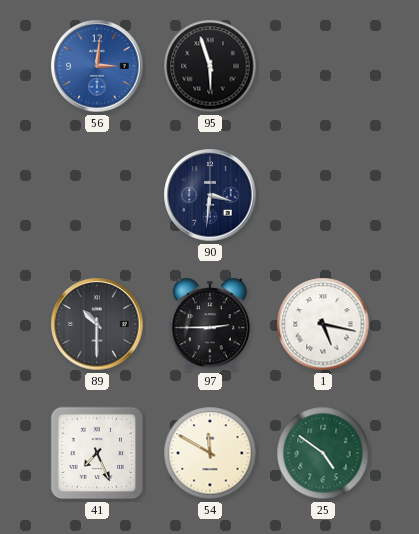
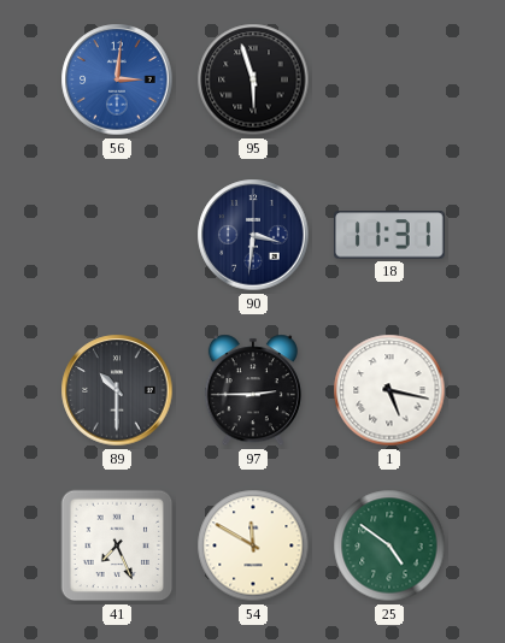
18: none -> 11:31 (391, 235)
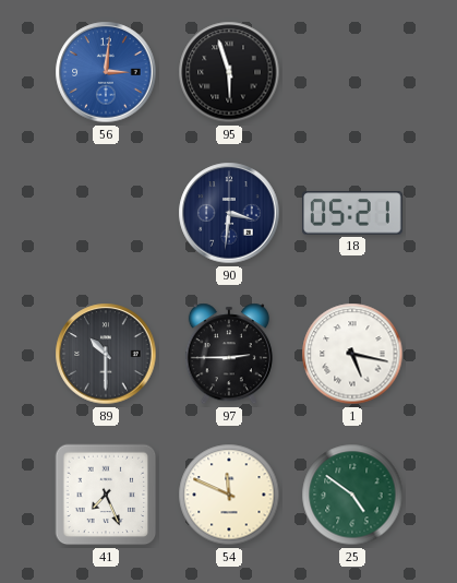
18: 11:31 -> 05:21 (353, 213)
54: 11:50 -> 11:49 (229, 495)
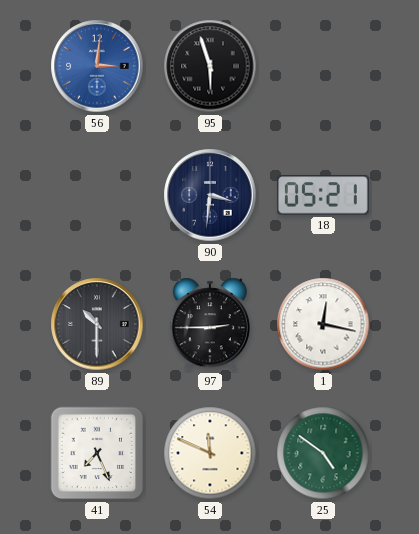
1: 5:17 -> 12:17 (323, 324)
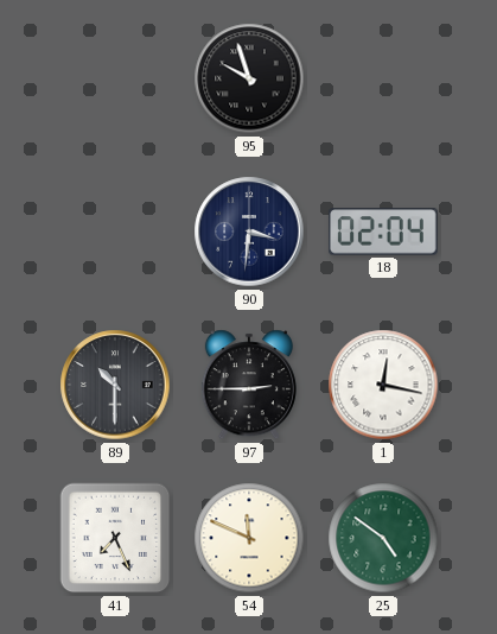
56: 3:01 -> none (97, 66)
95: 5:57 -> 9:57 (249, 78)
18: 05:21 -> 02:04 (384, 232)
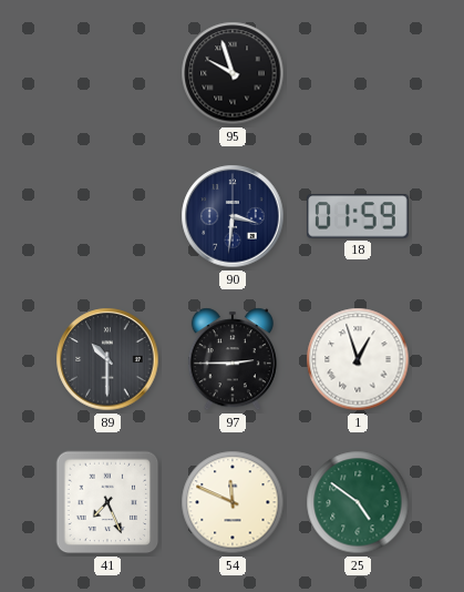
18: 02:04 -> 01:59 (359, 216)
1: 12:17 -> 12:57 (358, 359)
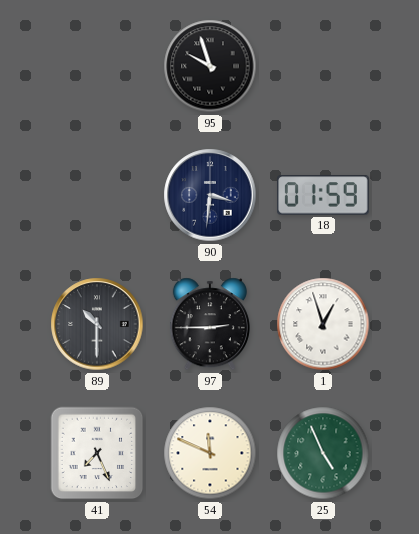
25: 4:51 -> 4:56 (323, 453)
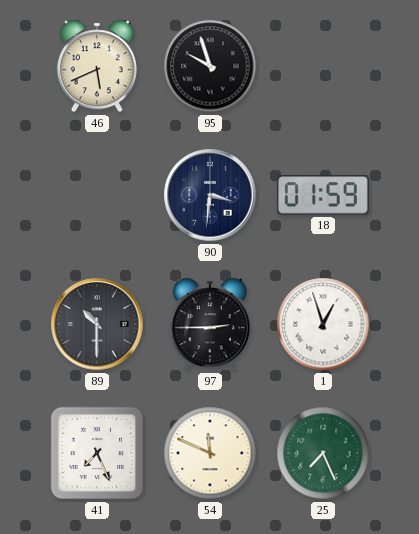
46: none -> 5:41 (97, 66)
25: 4:56 -> 7:26 (323, 453)
